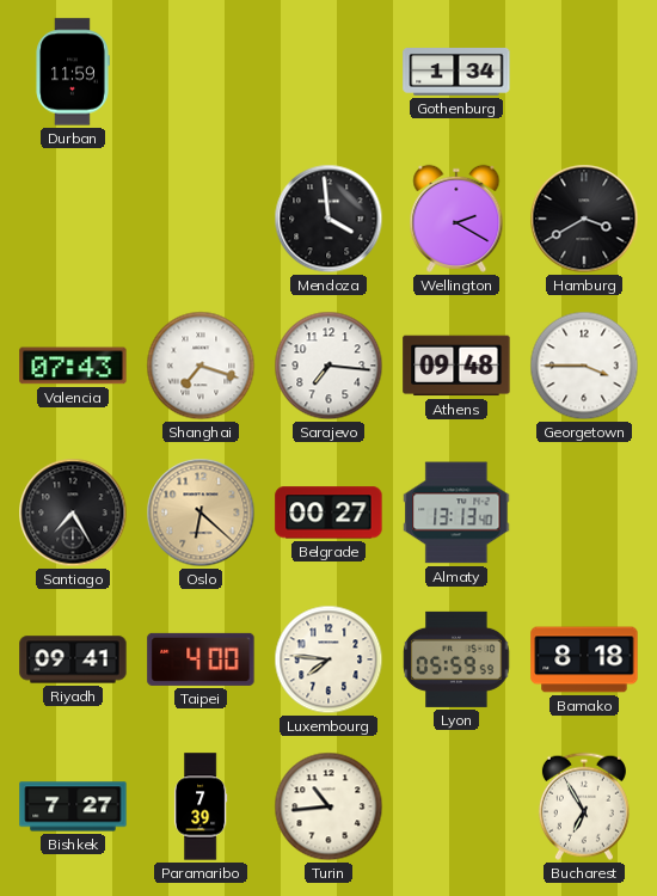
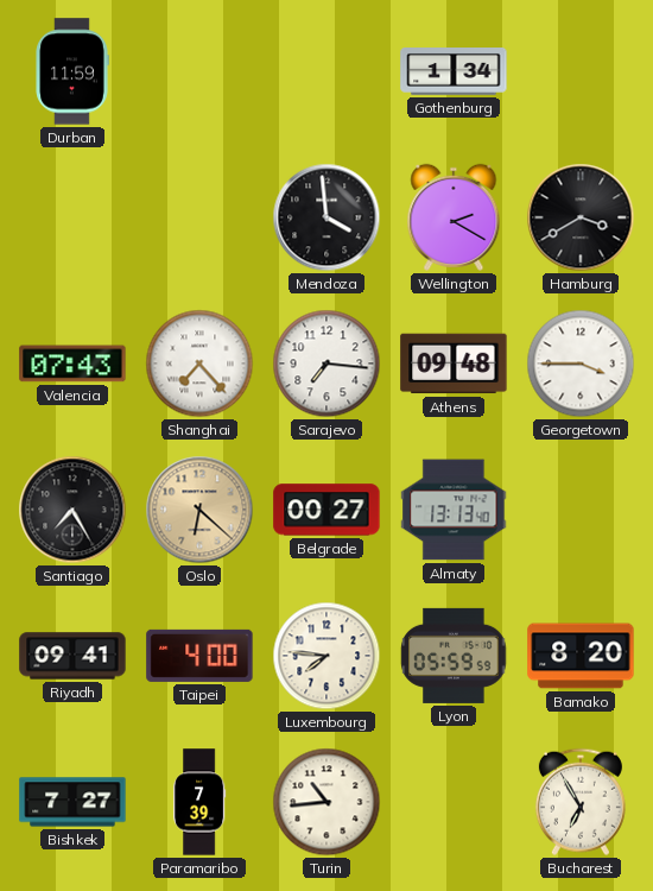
Shanghai: 7:18 -> 7:23 (199, 364)
Bamako: 8:18 -> 8:20 (581, 656)
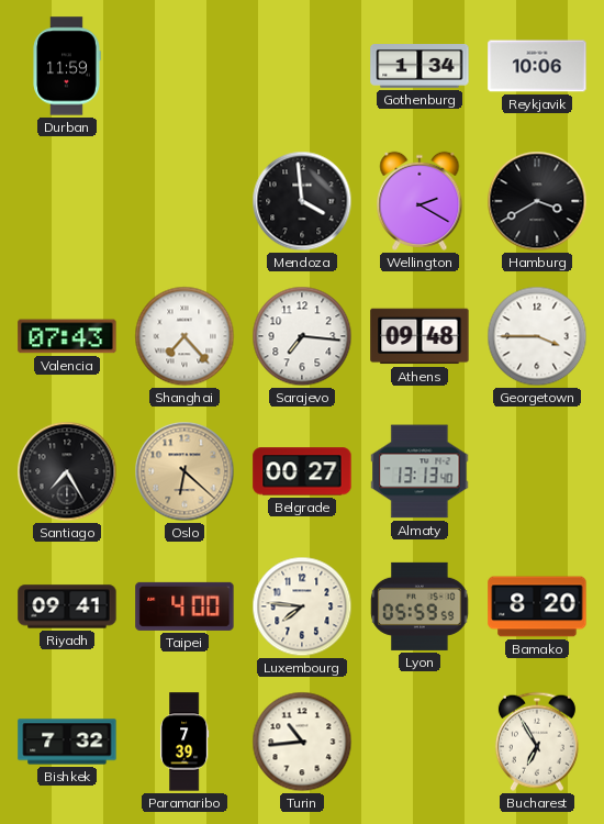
Reykjavik: none -> 10:06 (537, 66)
Bishkek: 7:27 -> 7:32 (67, 742)
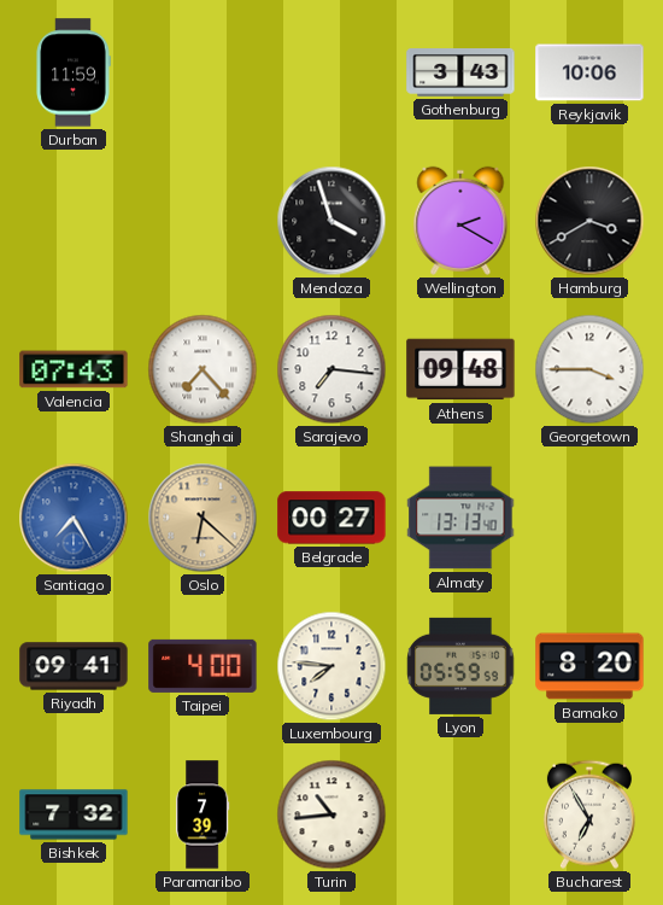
Gothenburg: 1:34 -> 3:43 (460, 74)
Mendoza: 3:59 -> 3:57 (331, 221)
Santiago dial: black -> blue (74, 518)
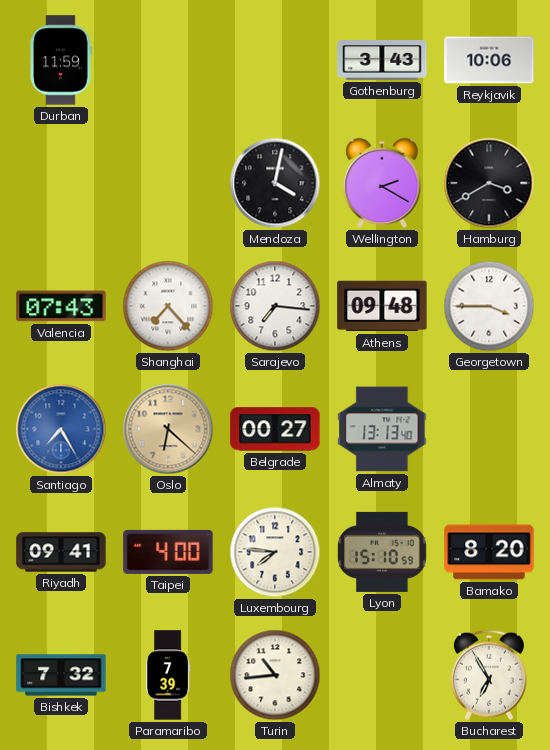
Mendoza: 3:57 -> 4:02 (275, 183)
Lyon: 05:59 -> 15:10 (382, 552)
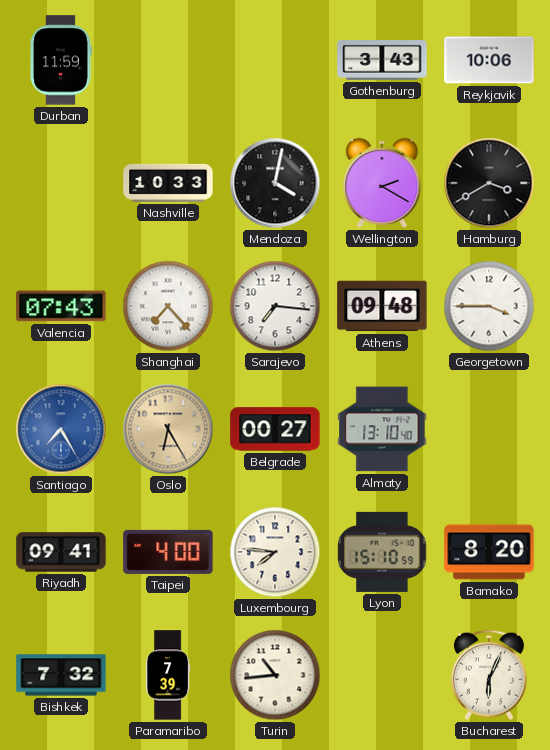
Nashville: none -> 10:33 (168, 183)
Oslo: 6:22 -> 6:25 (168, 429)
Almaty: 13:13 -> 13:10 (382, 429)
Bucharest: 6:55 -> 6:04 (489, 675)
